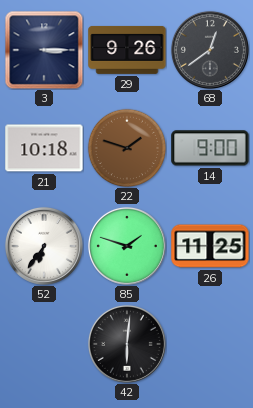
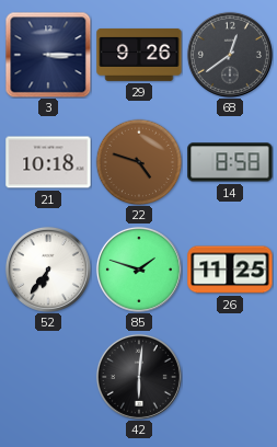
22: 1:48 -> 4:48 (139, 162)
14: 9:00 -> 8:58 (230, 162)
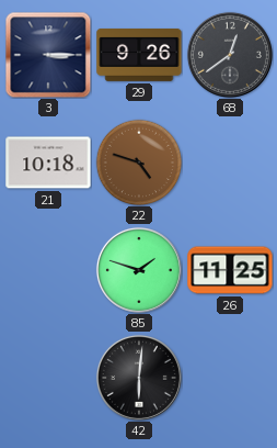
14: 8:58 -> none (230, 162)
52: 6:36 -> none (48, 270)
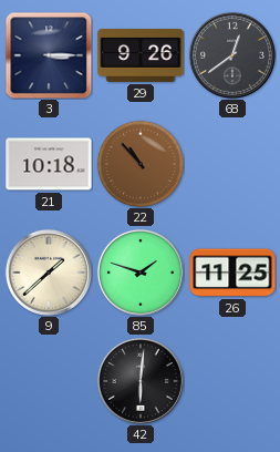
22: 4:48 -> 10:53 (141, 164)
9: none -> 1:38 (49, 273)
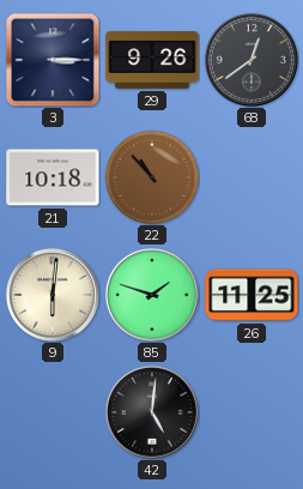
9: 1:38 -> 6:01 (53, 295)
42: 6:01 -> 5:01 (152, 412)
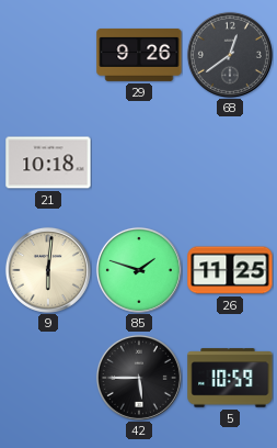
3: 3:15 -> none (53, 60)
22: 10:53 -> none (152, 177)
42: 5:01 -> 5:45 (139, 378)
5: none -> 10:59 (230, 378)
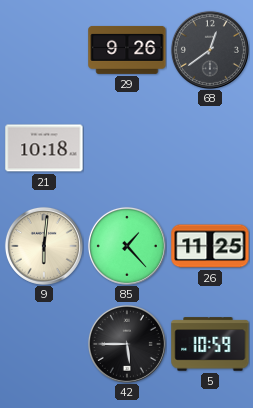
85: 1:48 -> 1:23 (127, 246)
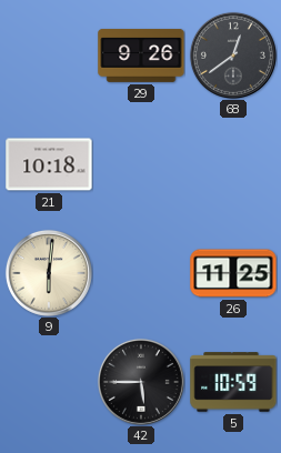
85: 1:23 -> none (127, 246)
